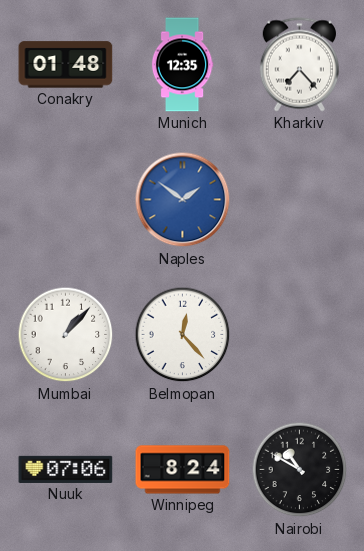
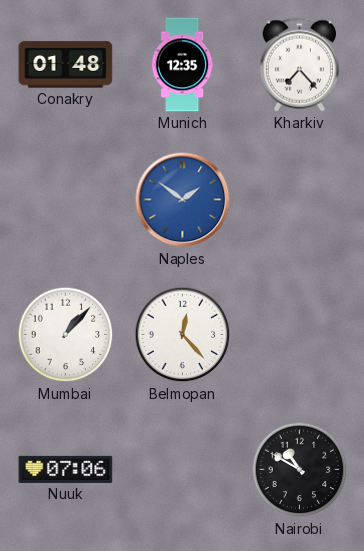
Winnipeg: 8:24 -> none (183, 470)
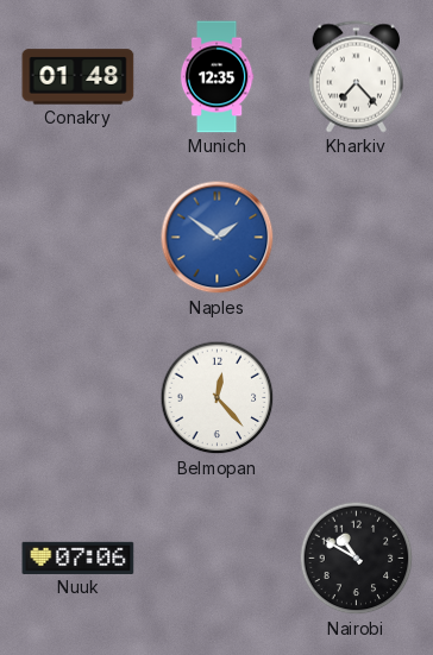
Mumbai: 1:07 -> none (66, 335)
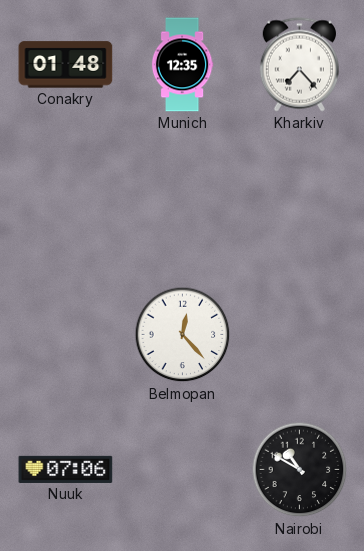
Naples: 1:51 -> none (218, 238)
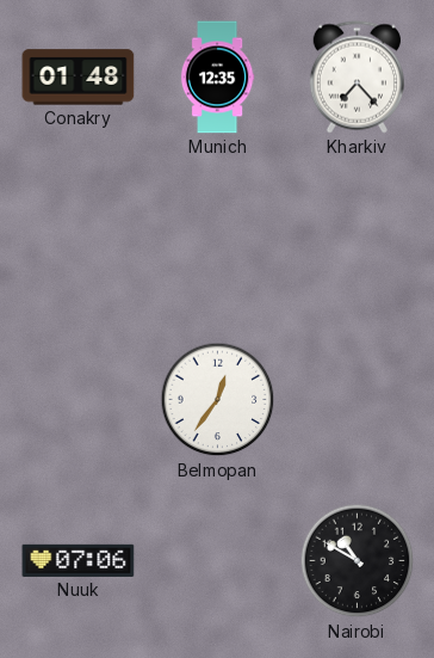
Belmopan: 12:23 -> 12:36 (218, 400)
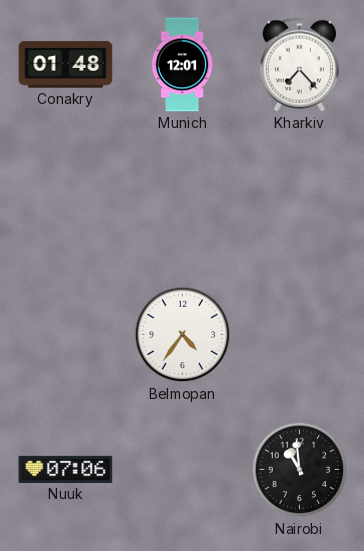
Munich: 12:35 -> 12:01 (182, 65)
Belmopan: 12:36 -> 4:36 (183, 335)
Nairobi: 10:50 -> 10:59 (300, 470)
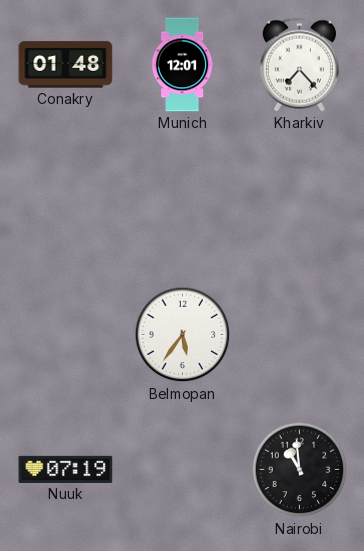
Belmopan: 4:36 -> 5:36 (183, 335)
Nuuk: 07:06 -> 07:19 (66, 469)
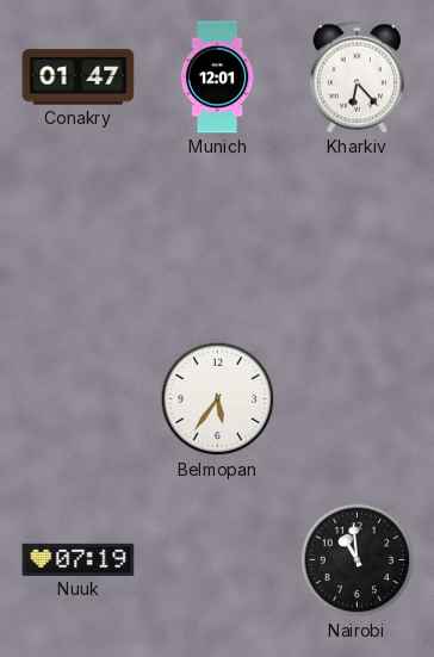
Conakry: 01:48 -> 01:47 (79, 78)
Kharkiv: 7:23 -> 6:23 (356, 78)
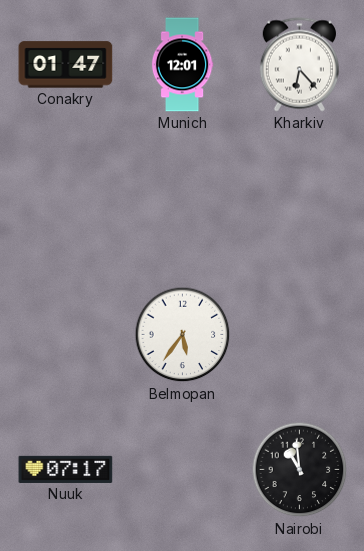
Nuuk: 07:19 -> 07:17 (66, 469)
